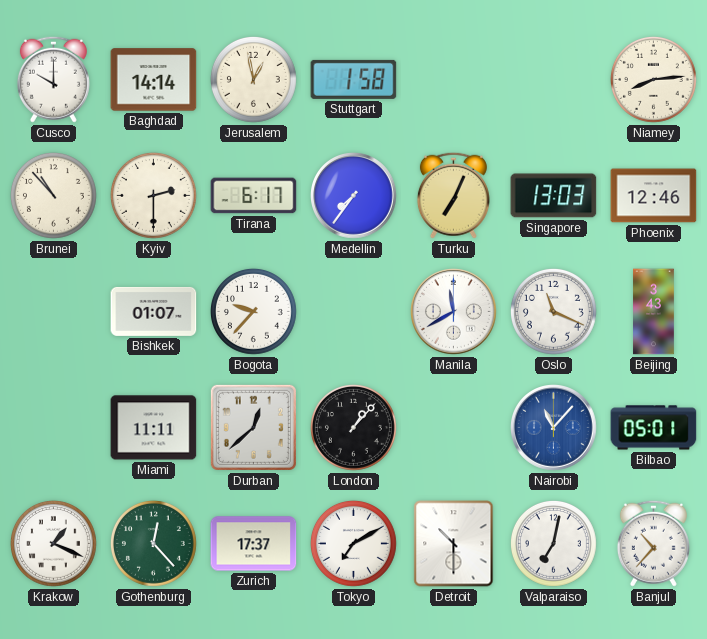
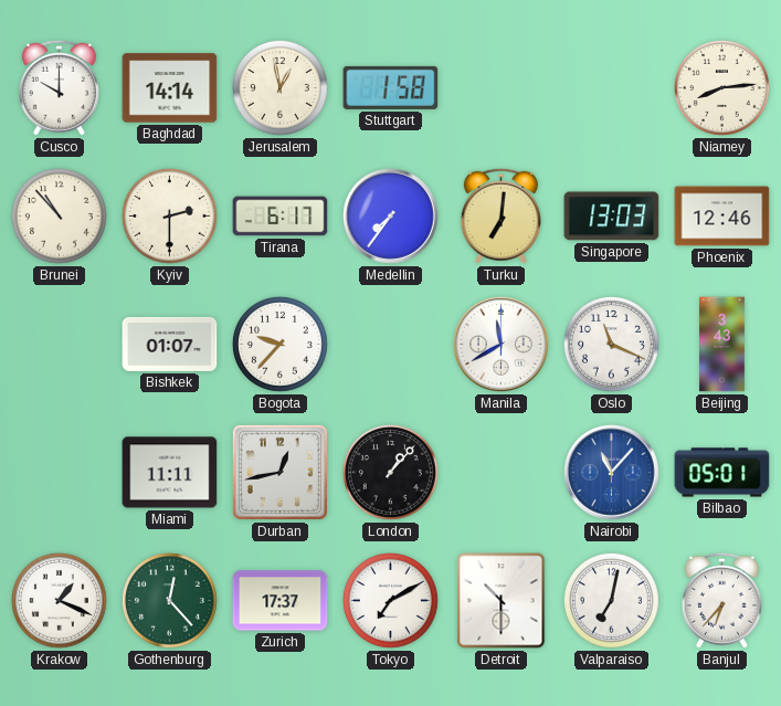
Turku: 7:04 -> 7:01 (500, 215)
Durban: 12:38 -> 12:43 (279, 472)
Banjul: 10:37 -> 6:37 (721, 600)
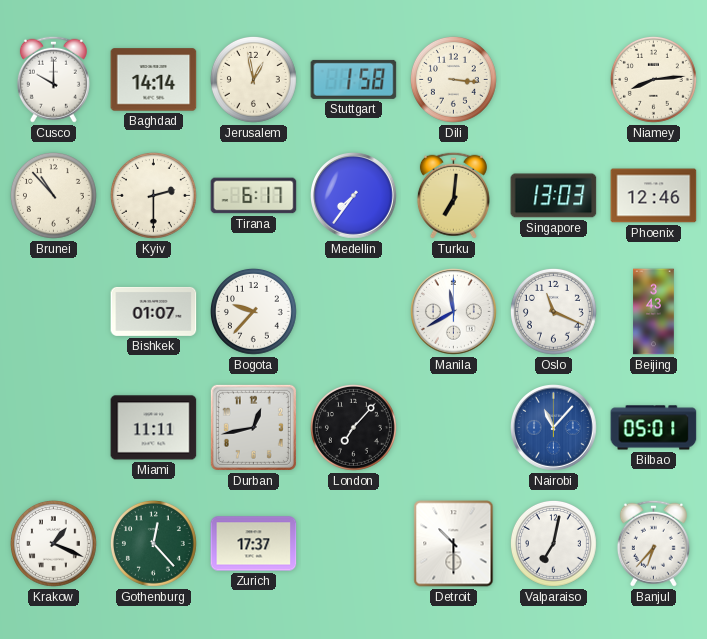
Dili: none -> 3:16 (453, 79)
London: 1:07 -> 7:07 (353, 427)
Tokyo: 7:10 -> none (390, 600)
